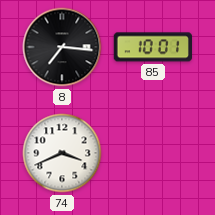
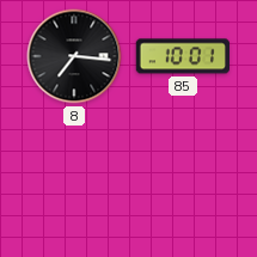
74: 3:41 -> none (62, 153)
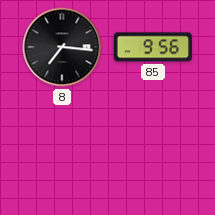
85: 10:01 -> 9:56 (152, 47)
